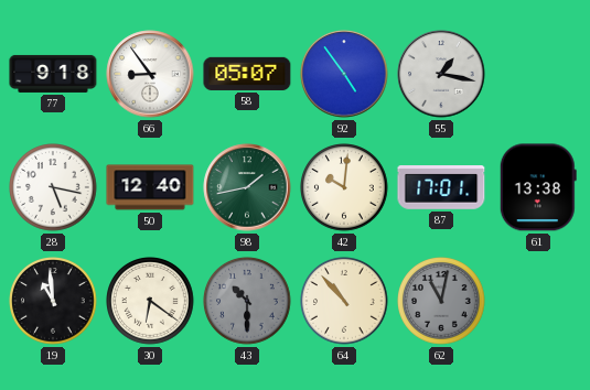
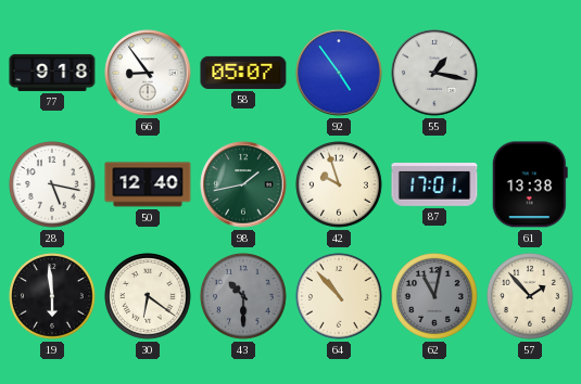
42: 10:01 -> 9:57 (340, 185)
19: 10:59 -> 5:59 (53, 297)
57: none -> 1:53 (531, 297)
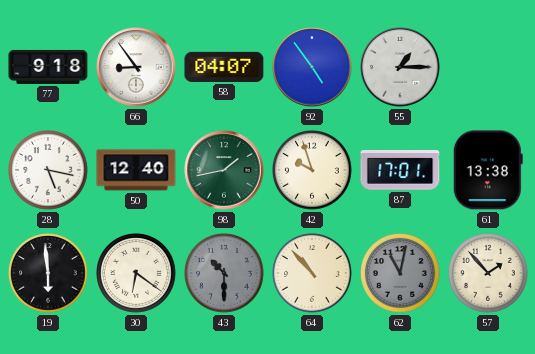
58: 05:07 -> 04:07 (224, 67)
55: 1:17 -> 1:15 (400, 67)
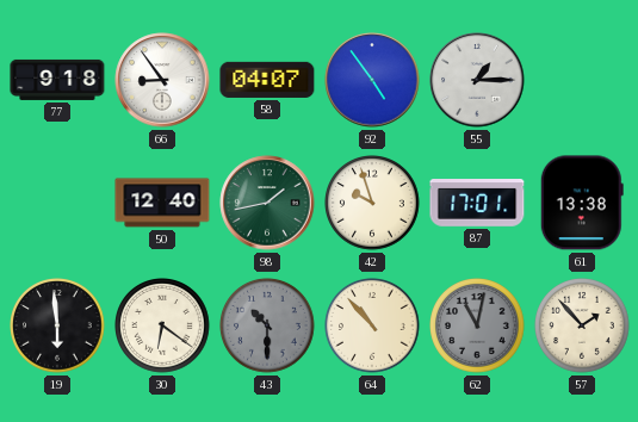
28: 5:17 -> none (49, 171)
